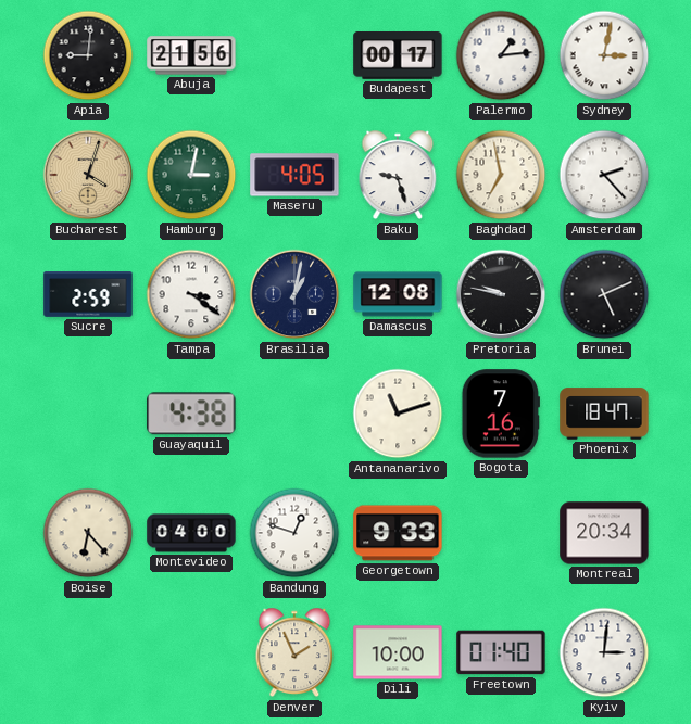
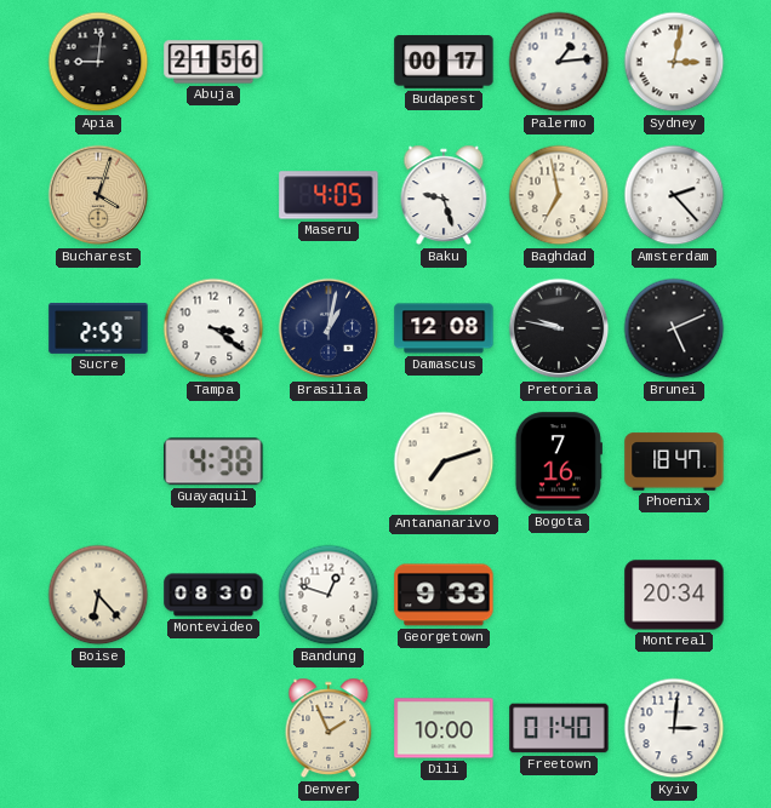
Hamburg: 3:02 -> none (191, 175)
Antananarivo: 11:12 -> 7:12 (444, 462)
Montevideo: 04:00 -> 08:30 (213, 595)
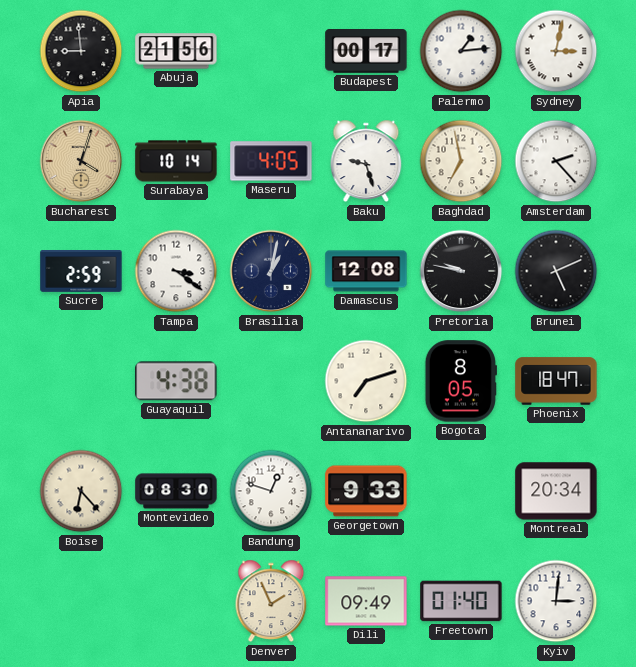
Apia: 9:01 -> 8:59 (81, 51)
Surabaya: none -> 10:14 (176, 161)
Bogota: 7:16 -> 8:05 (461, 381)
Dili: 10:00 -> 09:49 (366, 601)
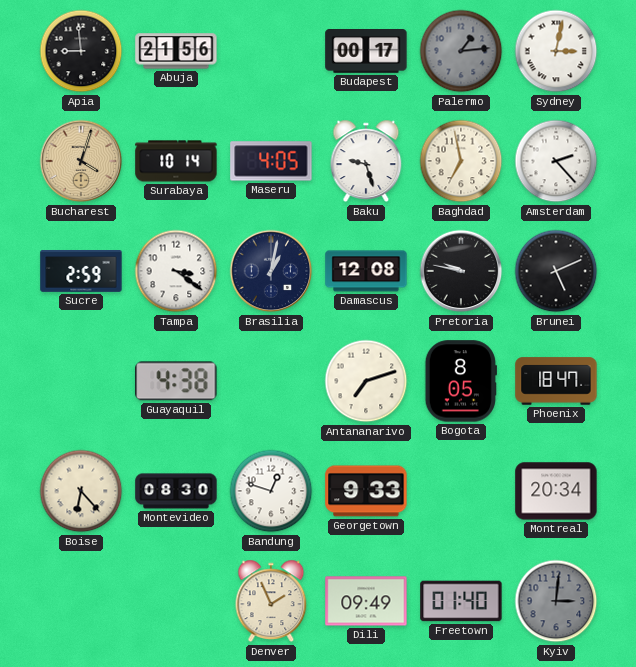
Palermo dial: white -> grey (461, 51)
Kyiv dial: white -> grey (556, 601)
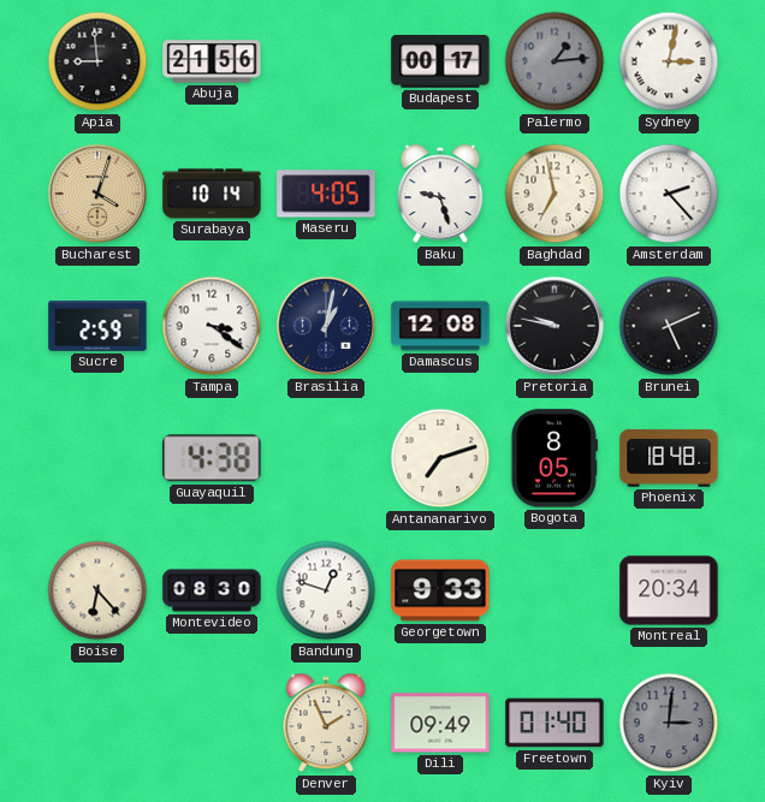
Phoenix: 18:47 -> 18:48 (669, 458)
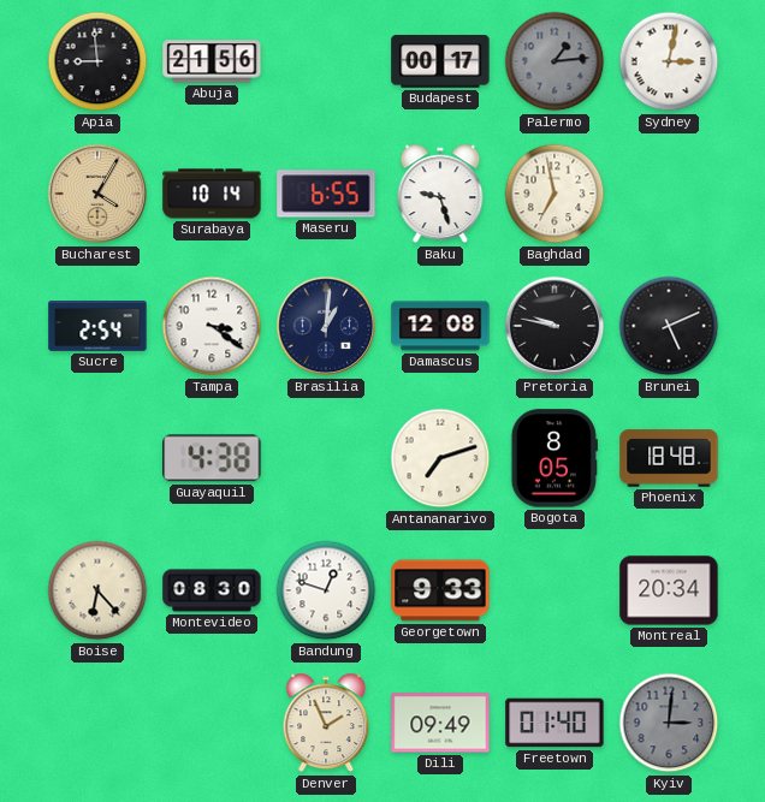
Bucharest: 4:03 -> 4:05 (97, 194)
Maseru: 4:05 -> 6:55 (326, 194)
Amsterdam: 2:23 -> none (669, 194)
Sucre: 2:59 -> 2:54 (97, 327)
Brasilia: 1:02 -> 1:01 (326, 326)
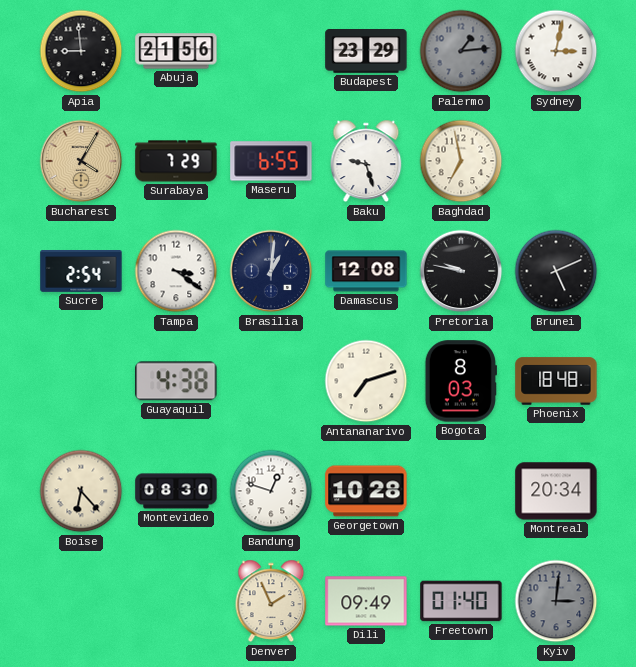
Budapest: 00:17 -> 23:29 (366, 52)
Surabaya: 10:14 -> 7:29 (176, 161)
Bogota: 8:05 -> 8:03 (461, 381)
Georgetown: 9:33 -> 10:28 (366, 491)
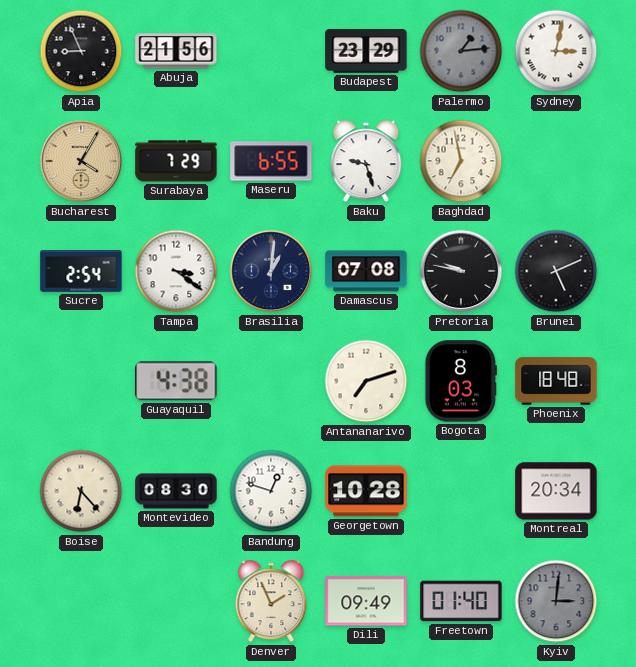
Apia: 8:59 -> 8:56 (81, 51)
Damascus: 12:08 -> 07:08 (366, 271)
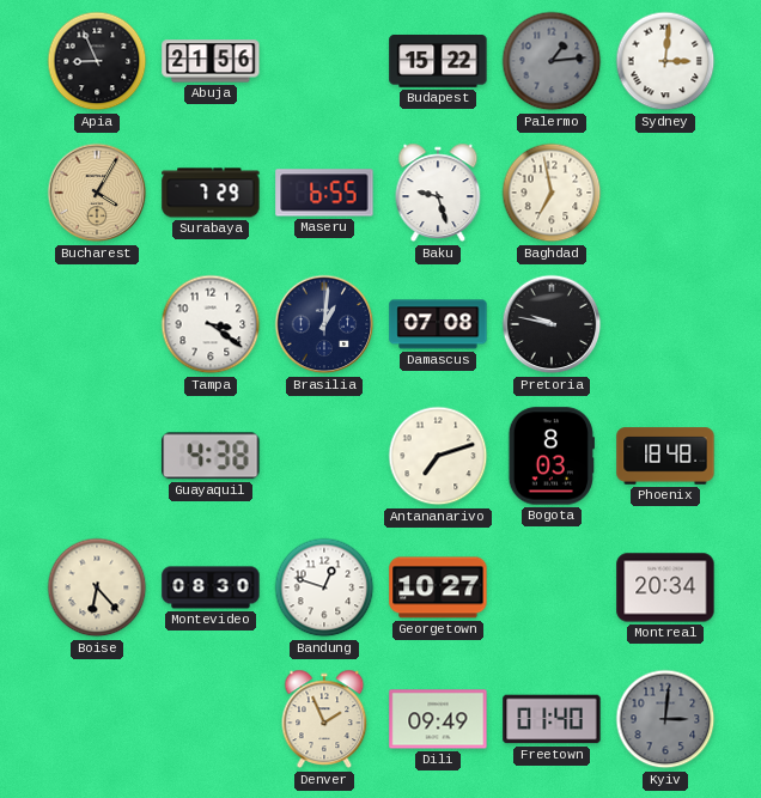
Budapest: 23:29 -> 15:22 (438, 62)
Sydney: 3:02 -> 3:01 (665, 61)
Sucre: 2:54 -> none (81, 272)
Brunei: 5:11 -> none (556, 271)
Georgetown: 10:28 -> 10:27 (438, 587)
